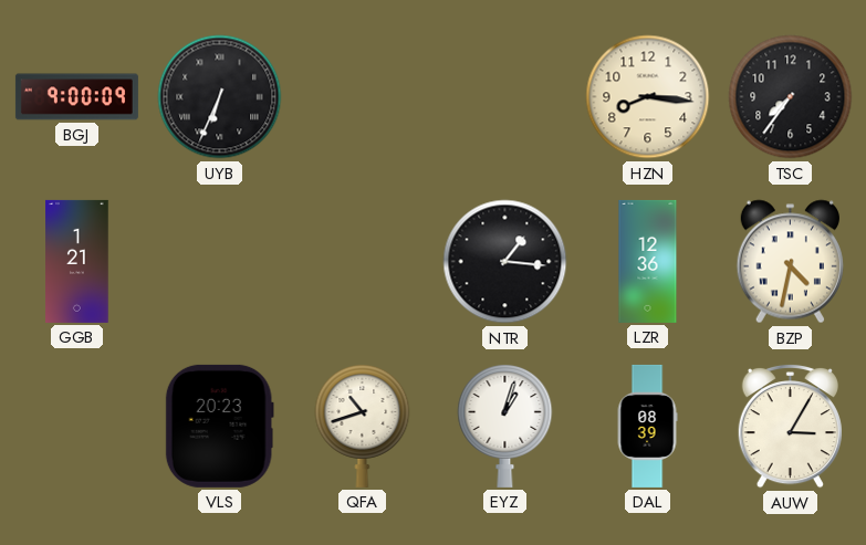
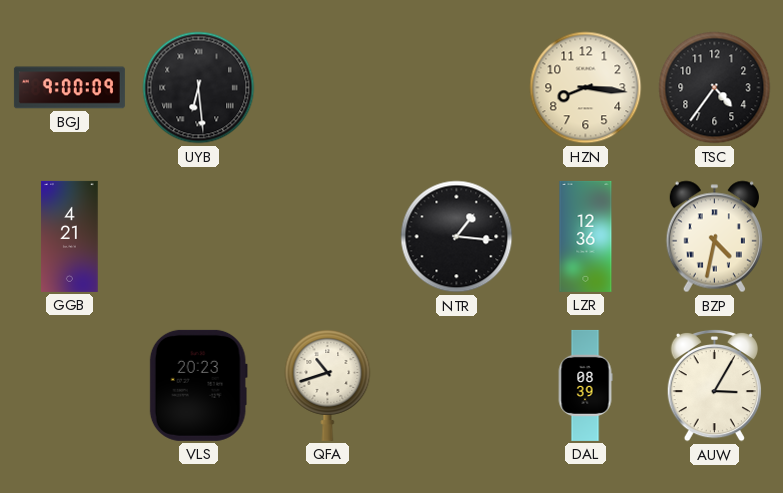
UYB: 6:34 -> 6:29 (199, 88)
TSC: 7:36 -> 4:36 (715, 88)
GGB: 1:21 -> 4:21 (70, 236)
EYZ: 1:03 -> none (505, 427)
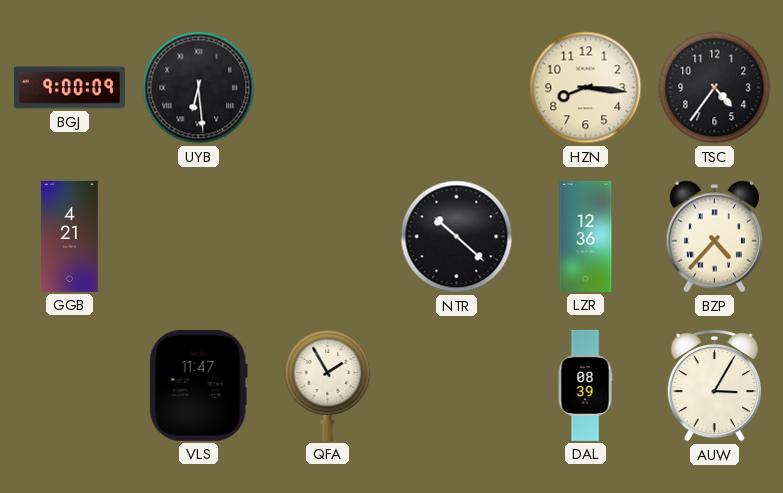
NTR: 1:16 -> 10:22 (457, 237)
BZP: 4:32 -> 4:37 (714, 237)
VLS: 20:23 -> 11:47 (198, 385)
QFA: 10:42 -> 1:55 (328, 386)
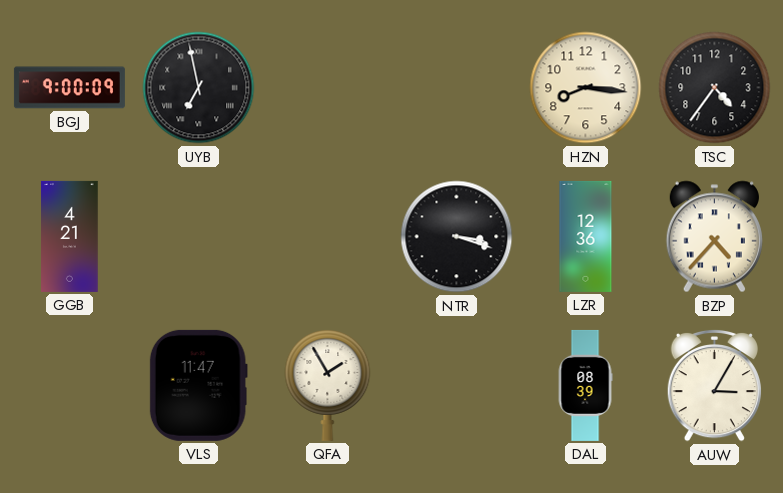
UYB: 6:29 -> 6:58 (199, 88)
NTR: 10:22 -> 3:18 (457, 237)
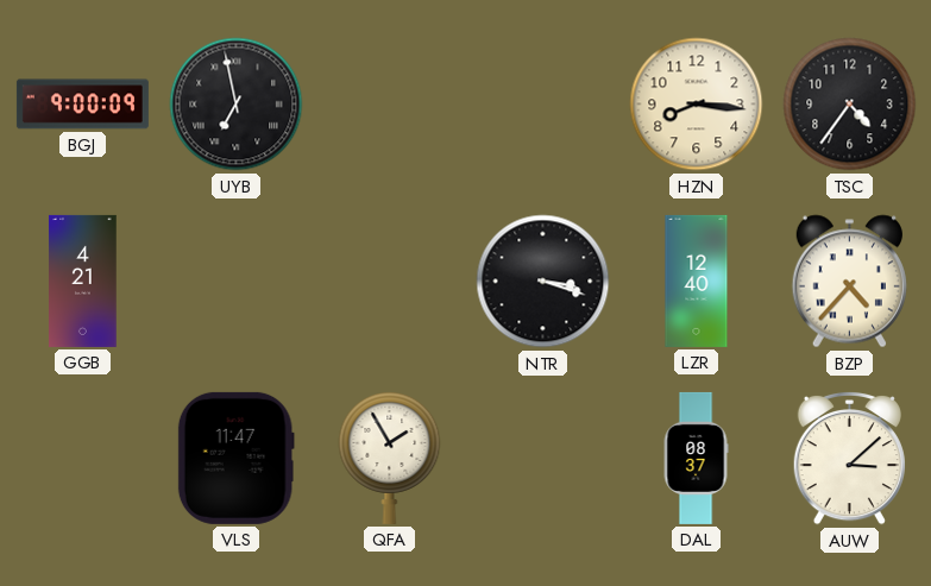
LZR: 12:36 -> 12:40 (697, 281)
DAL: 08:39 -> 08:37 (696, 458)
AUW: 3:05 -> 3:08 (849, 458)
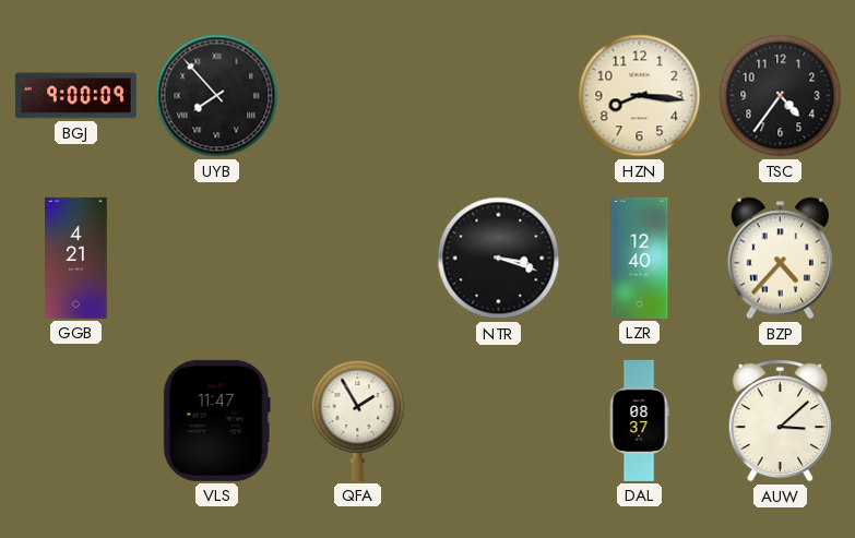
UYB: 6:58 -> 7:53 (217, 96)
